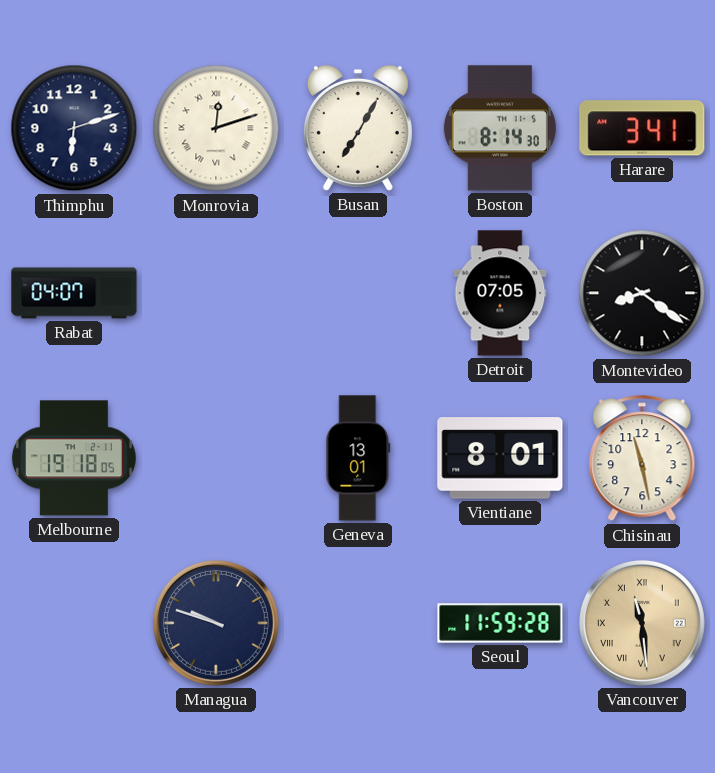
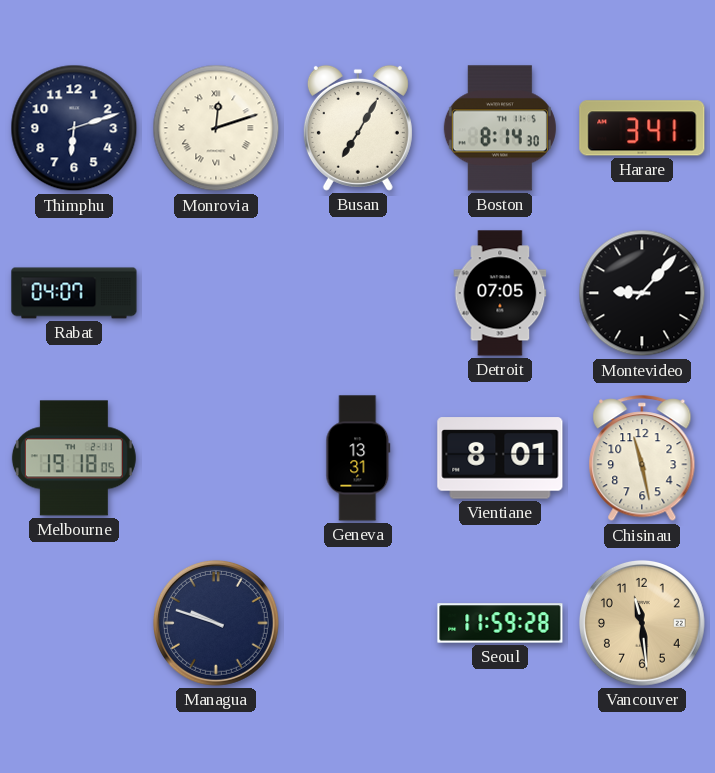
Montevideo: 8:21 -> 9:07 (642, 293)
Geneva: 13:01 -> 13:31 (358, 458)
Vancouver numerals: Roman -> Arabic (642, 623)
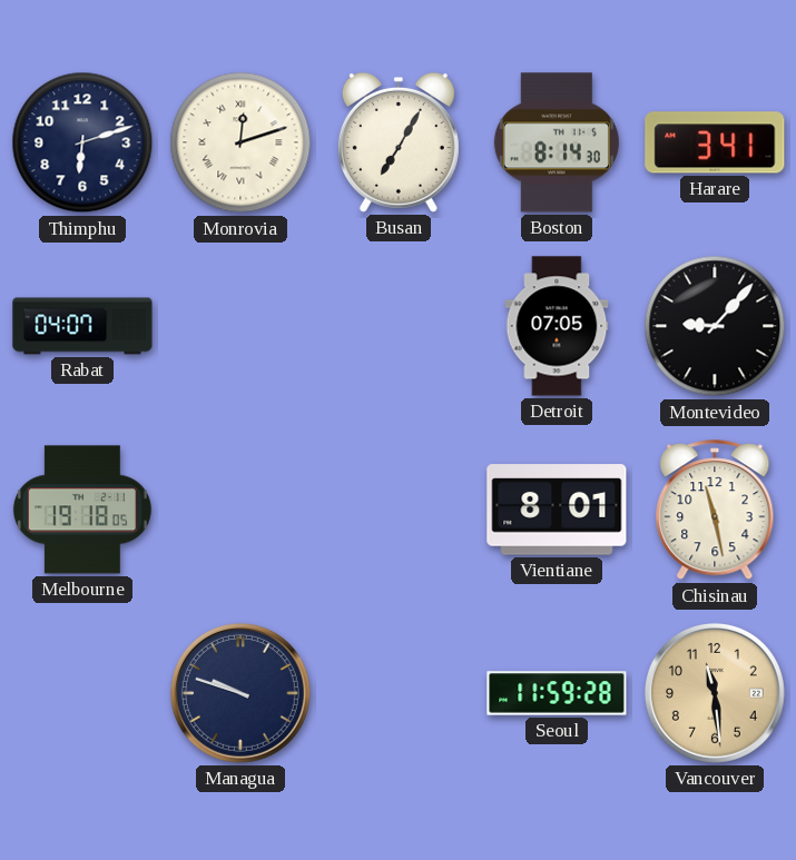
Geneva: 13:31 -> none (358, 458)
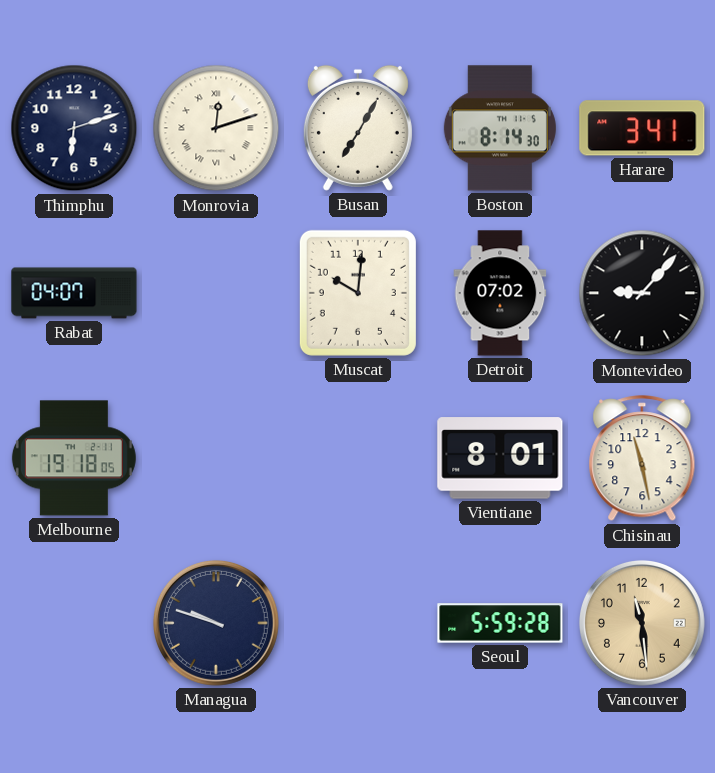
Muscat: none -> 10:01 (358, 293)
Detroit: 07:05 -> 07:02 (500, 293)
Seoul: 11:59 -> 5:59 (500, 623)
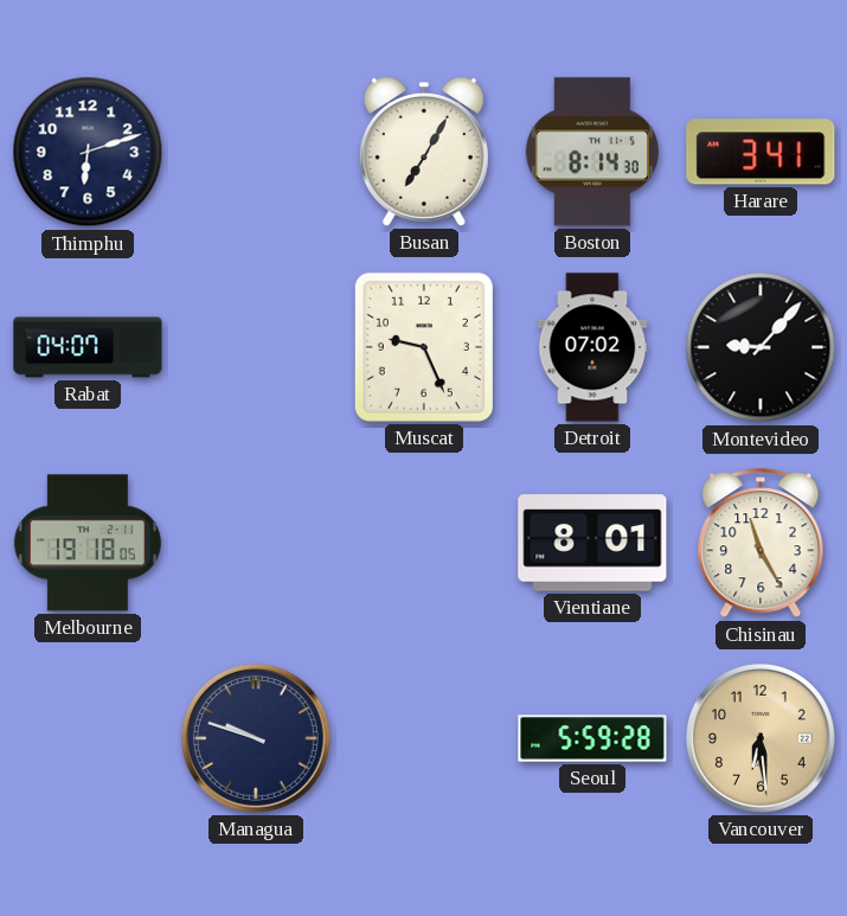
Monrovia: 12:12 -> none (216, 128)
Muscat: 10:01 -> 9:26 (424, 347)
Chisinau: 11:28 -> 11:25 (761, 544)
Vancouver: 11:29 -> 6:29 (761, 738)
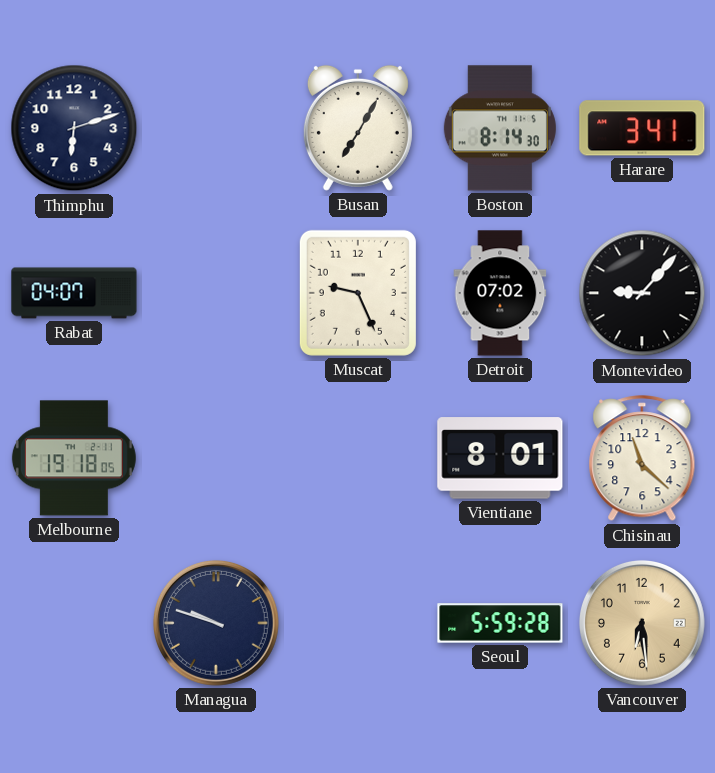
Chisinau: 11:25 -> 11:22 (642, 459)
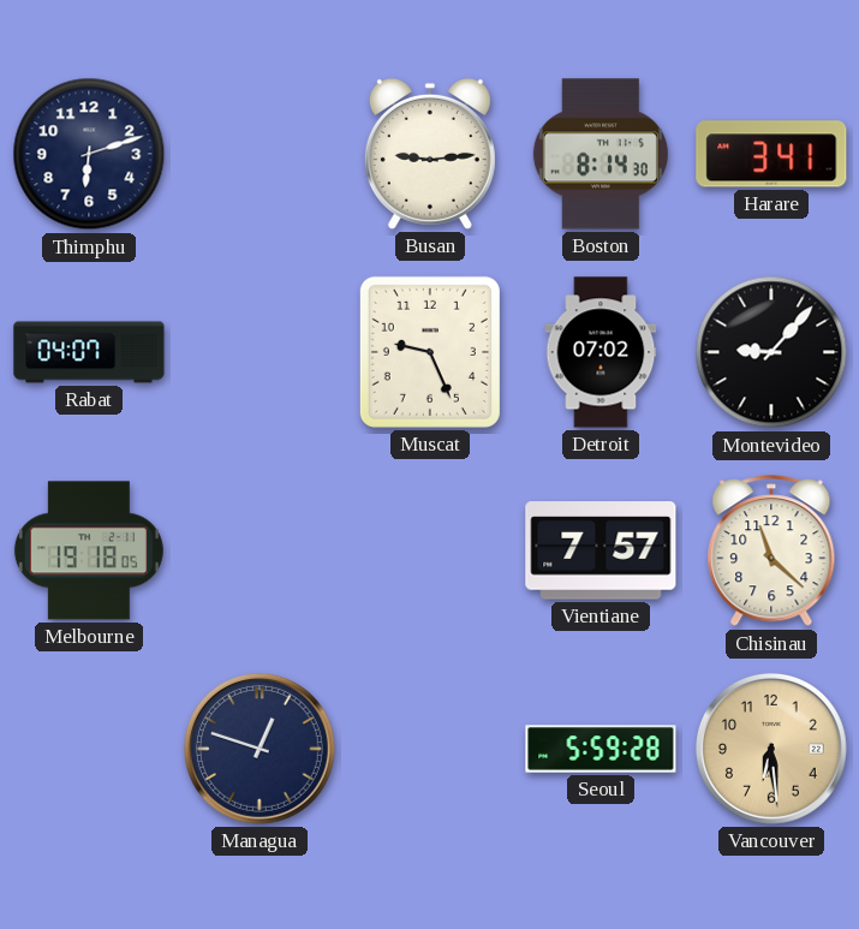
Busan: 7:05 -> 9:14 (430, 154)
Vientiane: 8:01 -> 7:57 (601, 550)
Managua: 9:48 -> 12:48 (260, 749)
